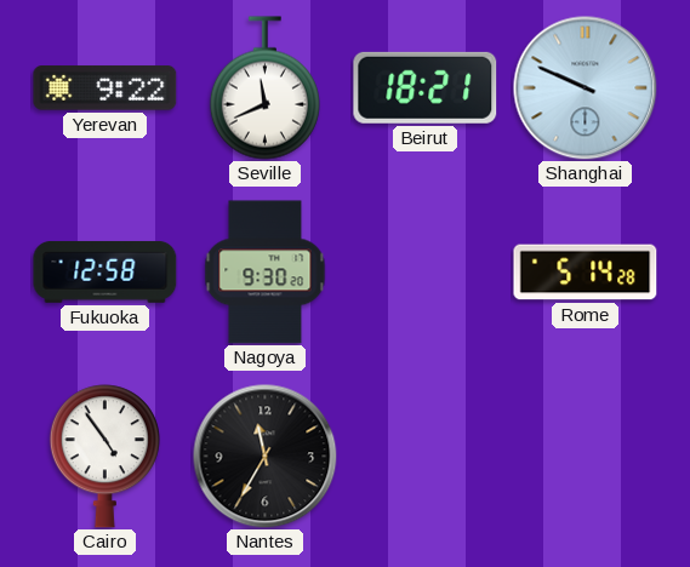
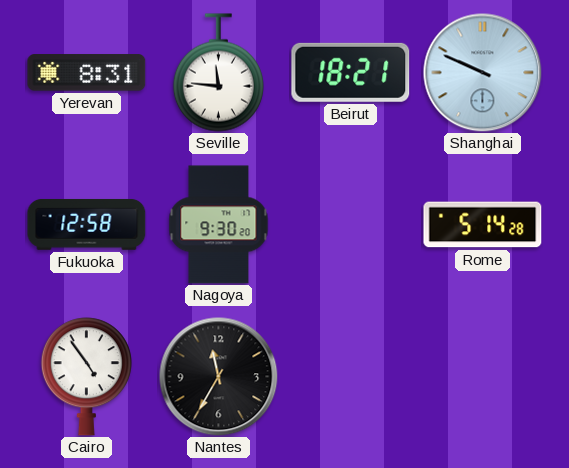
Yerevan: 9:22 -> 8:31 (87, 73)
Seville: 11:41 -> 11:46 (218, 73)
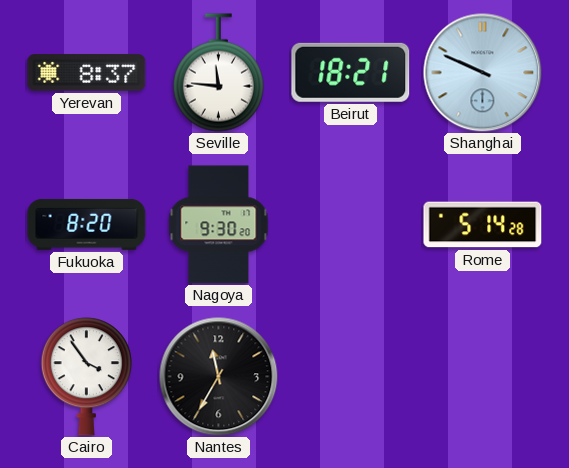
Yerevan: 8:31 -> 8:37 (87, 73)
Fukuoka: 12:58 -> 8:20 (87, 224)
Cairo: 4:54 -> 3:54 (86, 377)
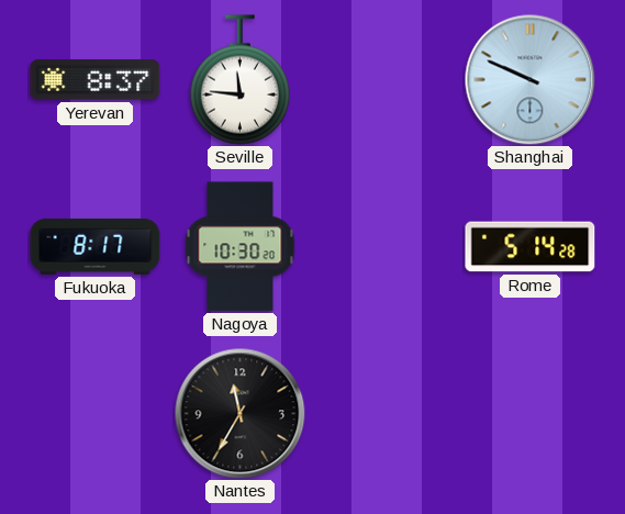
Beirut: 18:21 -> none (351, 72)
Fukuoka: 8:20 -> 8:17 (96, 246)
Nagoya: 9:30 -> 10:30 (241, 247)
Cairo: 3:54 -> none (86, 377)
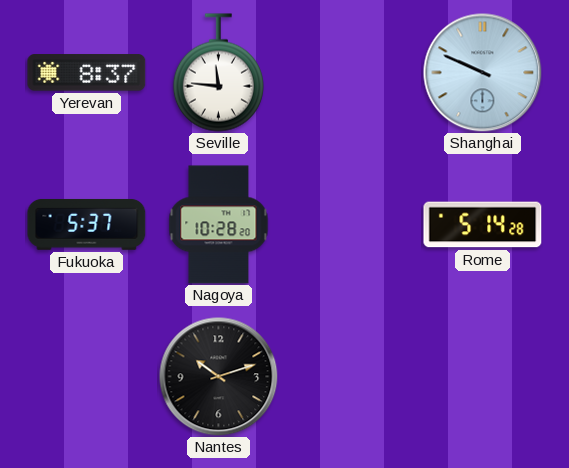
Fukuoka: 8:17 -> 5:37 (87, 224)
Nagoya: 10:30 -> 10:28 (219, 225)
Nantes: 11:35 -> 10:12 (219, 377)
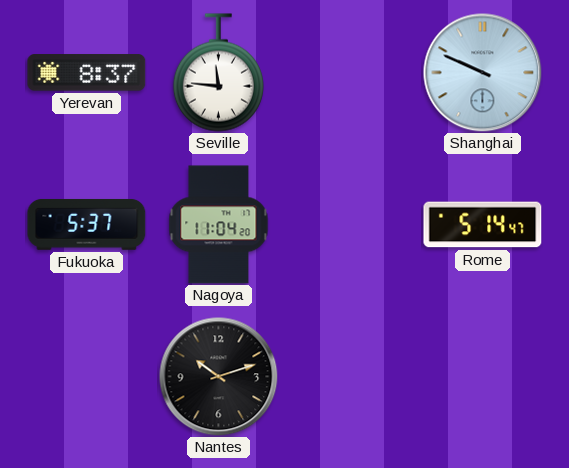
Nagoya: 10:28 -> 11:04 (219, 225)
Rome: 5:14:28 -> 5:14:47 (483, 225)
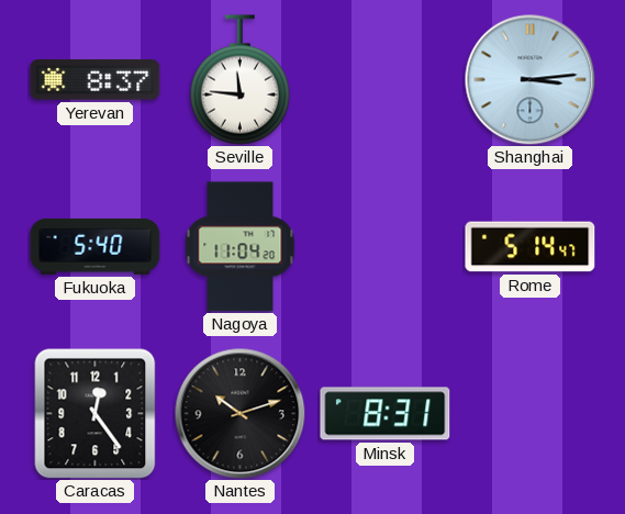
Shanghai: 9:49 -> 3:14 (531, 80)
Fukuoka: 5:37 -> 5:40 (96, 246)
Caracas: none -> 12:24 (96, 413)
Minsk: none -> 8:31 (386, 414)
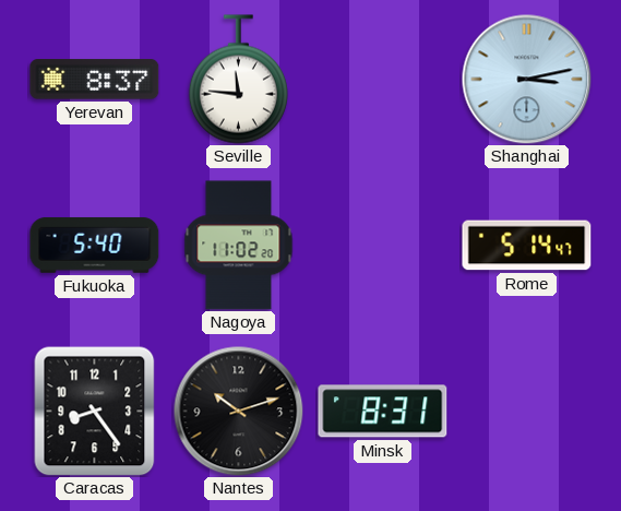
Shanghai: 3:14 -> 3:13 (527, 80)
Nagoya: 11:04 -> 11:02 (239, 246)
Caracas: 12:24 -> 8:24 (95, 411)
